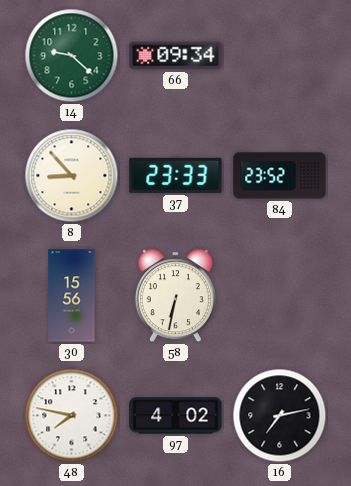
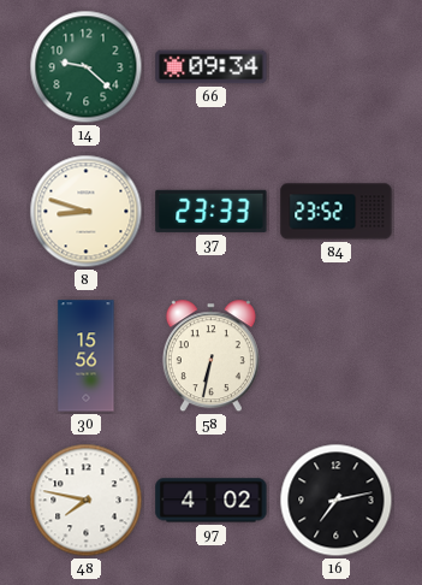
8: 8:53 -> 8:48 (87, 212)
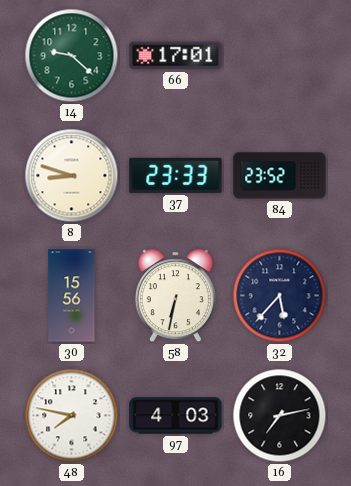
66: 09:34 -> 17:01 (176, 56)
32: none -> 5:37 (280, 296)
97: 4:02 -> 4:03 (176, 416)
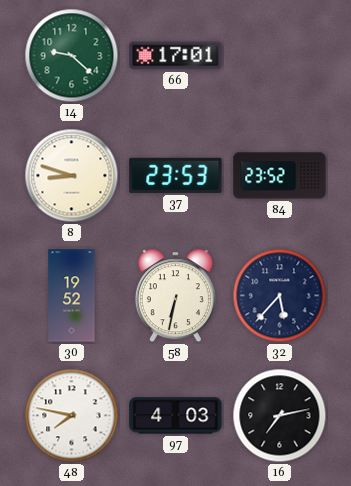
37: 23:33 -> 23:53 (176, 175)
30: 15:56 -> 19:52 (72, 296)
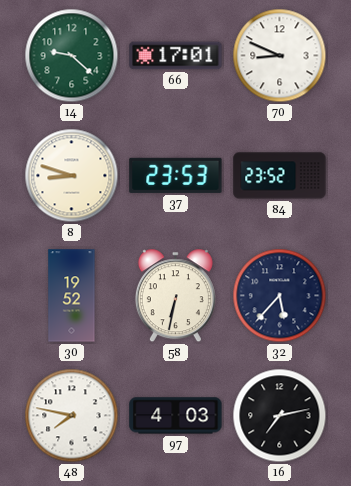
70: none -> 8:49 (280, 56)
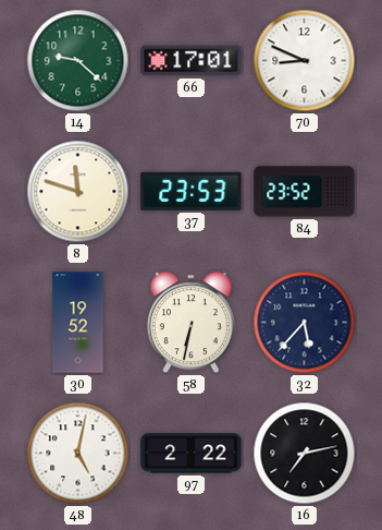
8: 8:48 -> 11:48 (78, 192)
48: 7:47 -> 5:02 (78, 454)
97: 4:03 -> 2:22 (192, 454)
